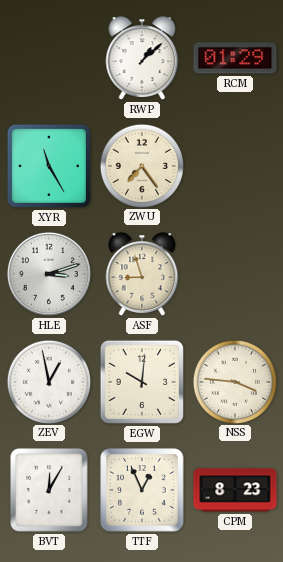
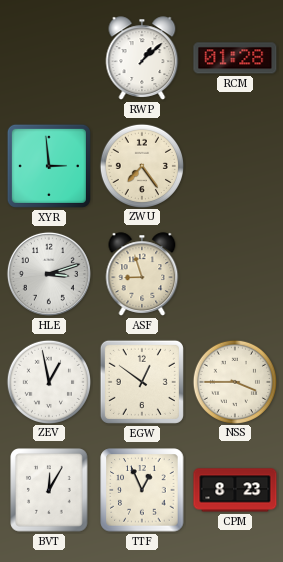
RCM: 01:29 -> 01:28 (235, 58)
XYR: 11:25 -> 2:59 (49, 166)
EGW: 10:01 -> 12:51 (142, 382)
NSS: 3:46 -> 3:45 (234, 381)
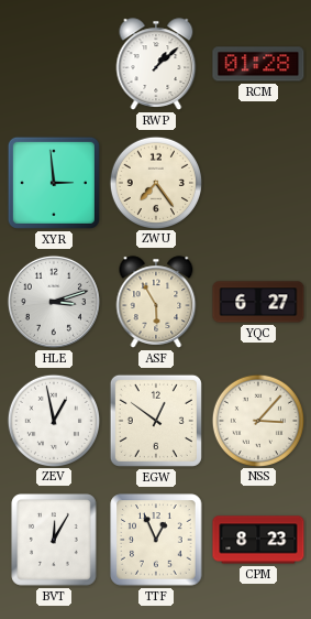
ASF: 8:57 -> 5:55 (156, 302)
YQC: none -> 6:27 (258, 302)
NSS: 3:45 -> 3:07 (257, 420)
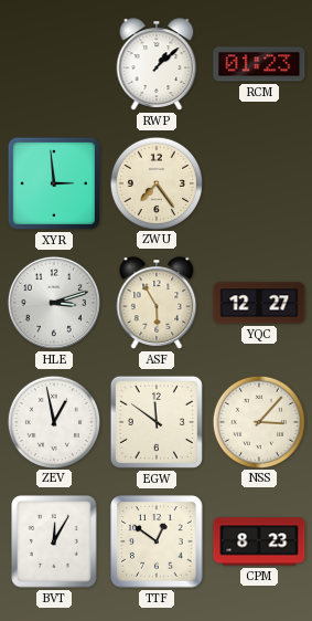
RCM: 01:28 -> 01:23 (259, 64)
YQC: 6:27 -> 12:27 (259, 303)
EGW: 12:51 -> 11:51 (157, 422)
TTF: 12:56 -> 12:51 (157, 541)
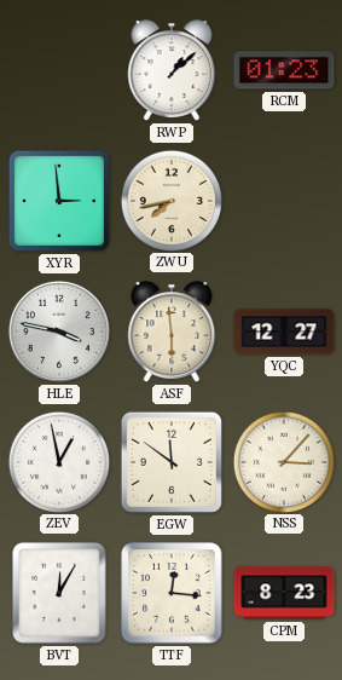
ZWU: 7:24 -> 7:43 (170, 200)
HLE: 3:12 -> 3:47 (59, 332)
ASF: 5:55 -> 5:59 (172, 332)
TTF: 12:51 -> 12:16 (172, 593)
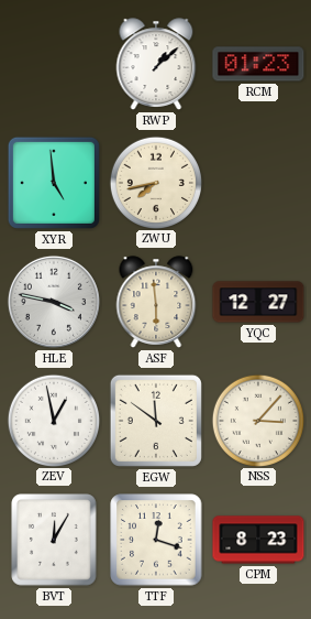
XYR: 2:59 -> 4:59 (54, 183)
TTF: 12:16 -> 12:18 (156, 540)
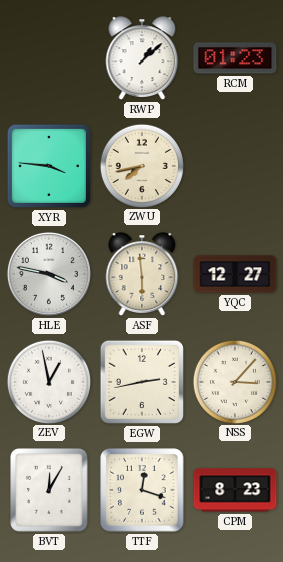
XYR: 4:59 -> 3:46 (49, 166)
EGW: 11:51 -> 2:43 (142, 382)
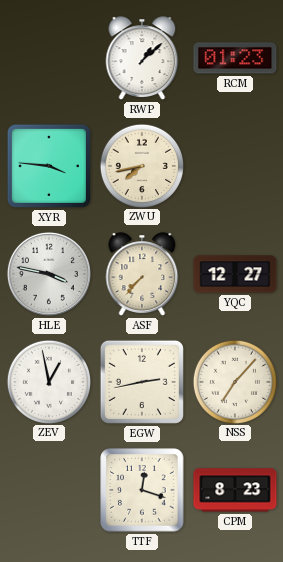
ASF: 5:59 -> 7:37 (142, 274)
NSS: 3:07 -> 7:07 (234, 381)
BVT: 12:05 -> none (49, 490)
